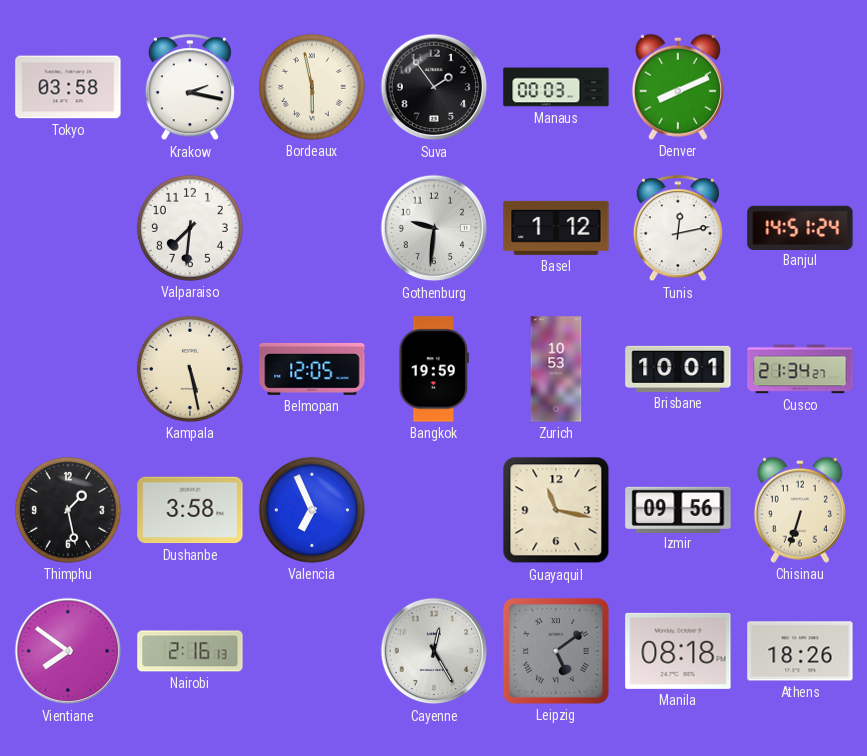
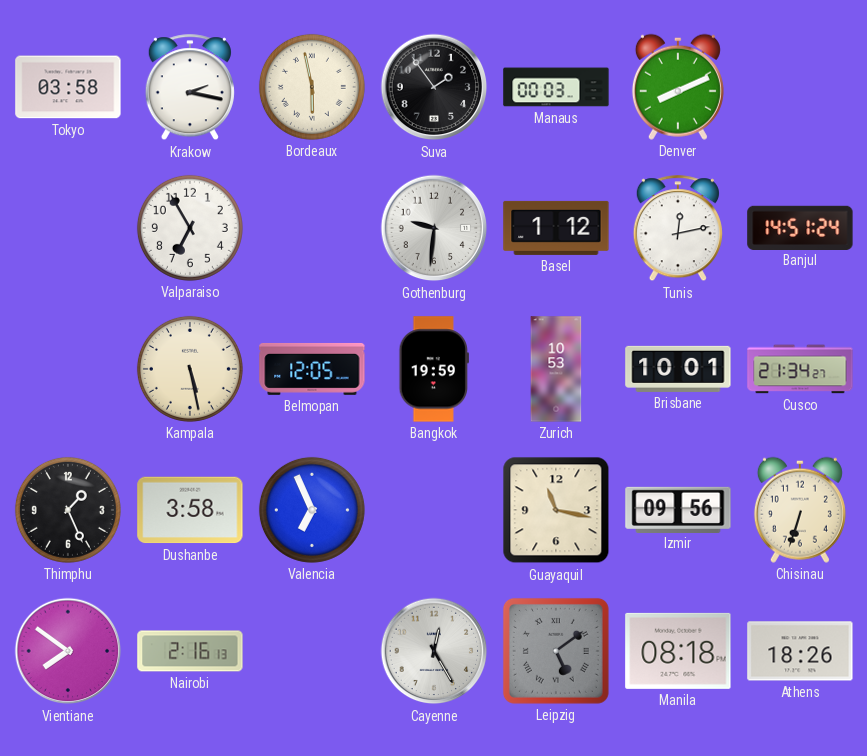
Valparaiso: 7:31 -> 6:55 (190, 228)
Thimphu: 1:28 -> 1:26 (68, 510)
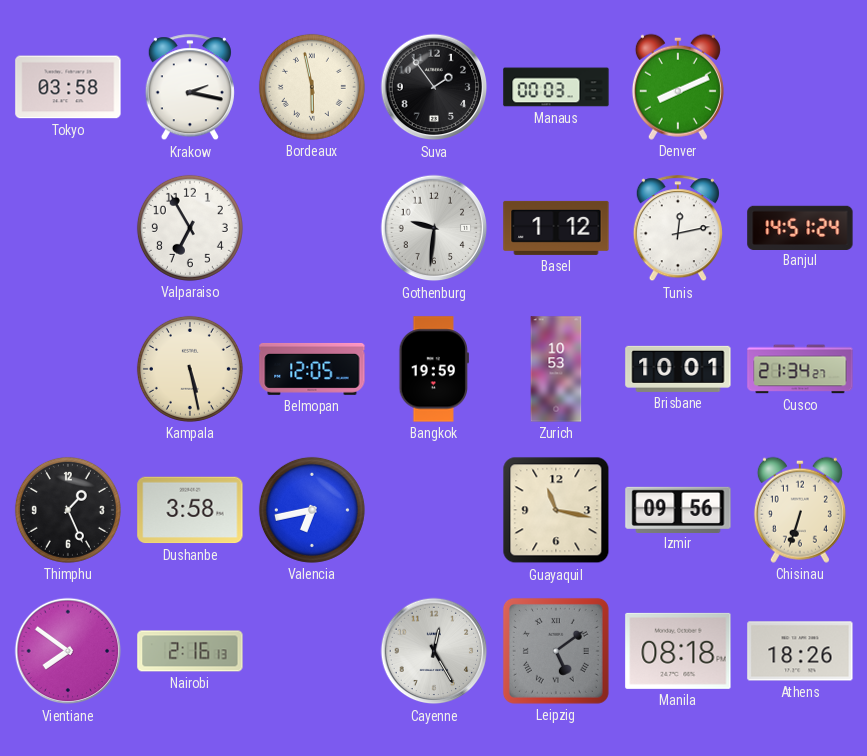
Valencia: 6:56 -> 6:43 (312, 510)
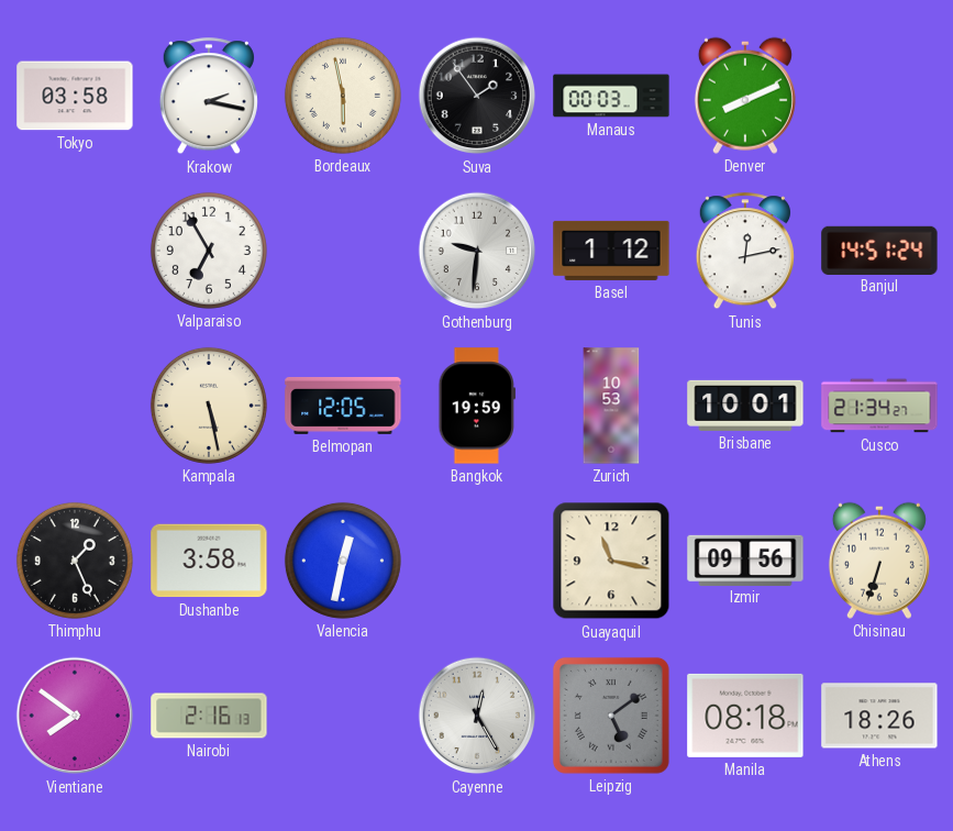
Valencia: 6:43 -> 12:32 (343, 561)
